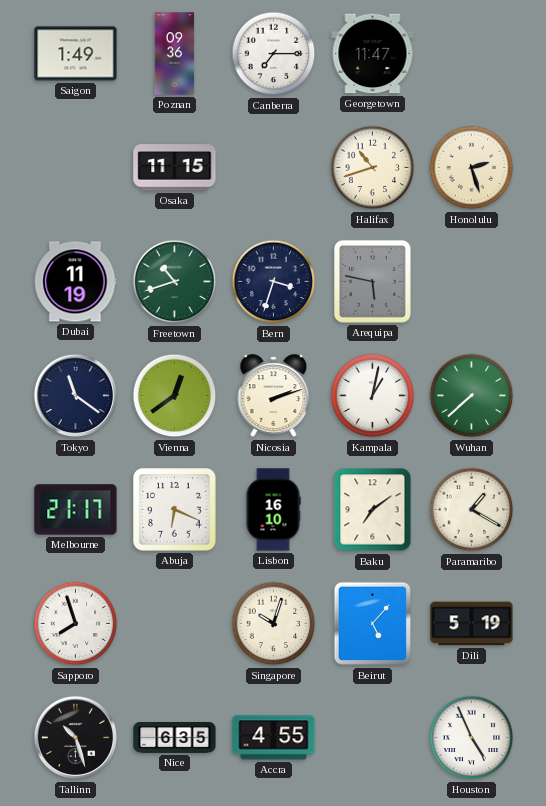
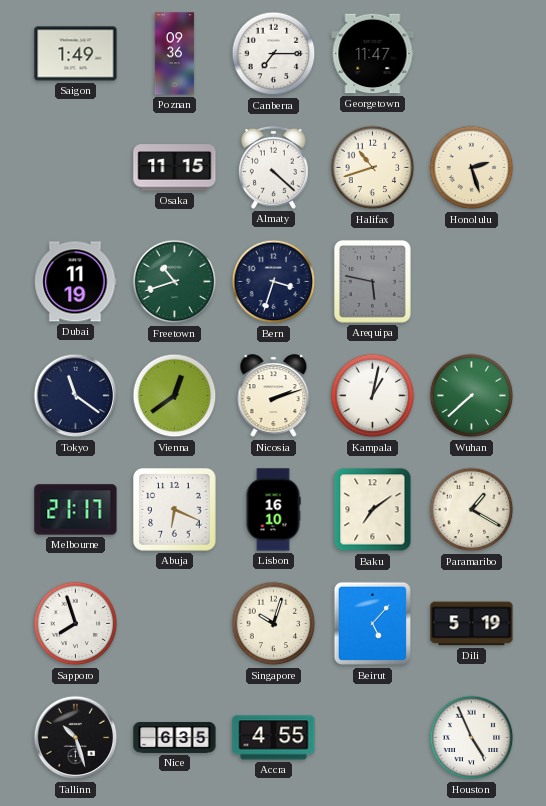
Almaty: none -> 4:22 (273, 167)
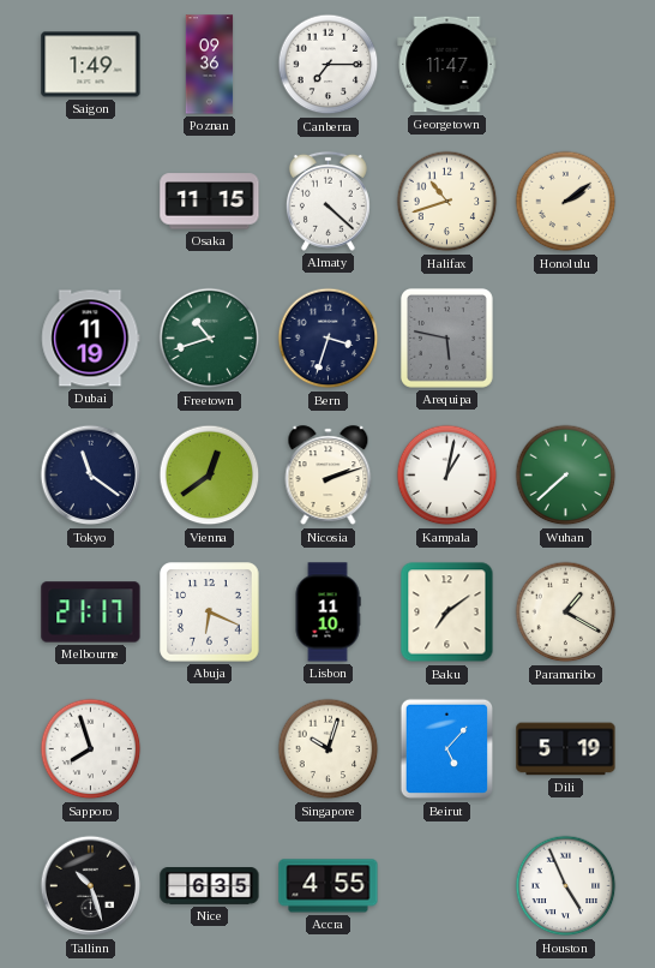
Honolulu: 2:27 -> 2:09 (566, 202)
Lisbon: 16:10 -> 11:10 (327, 613)
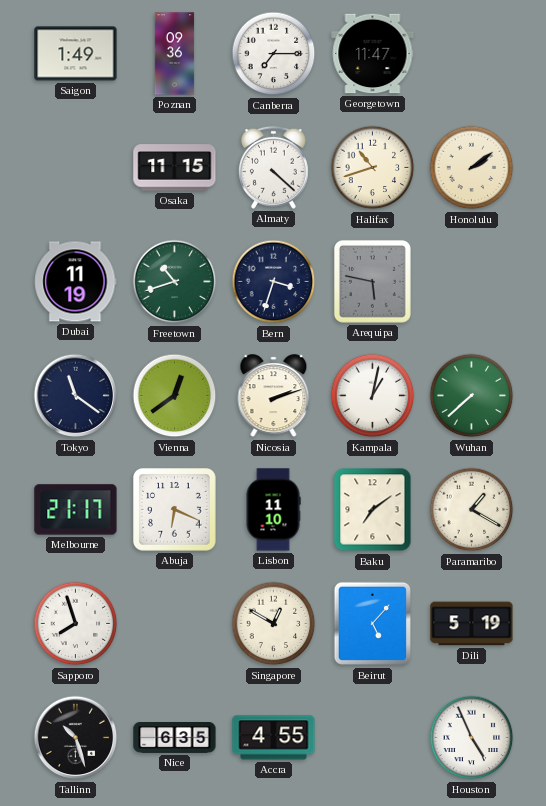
Singapore: 10:03 -> 12:50 (274, 624)
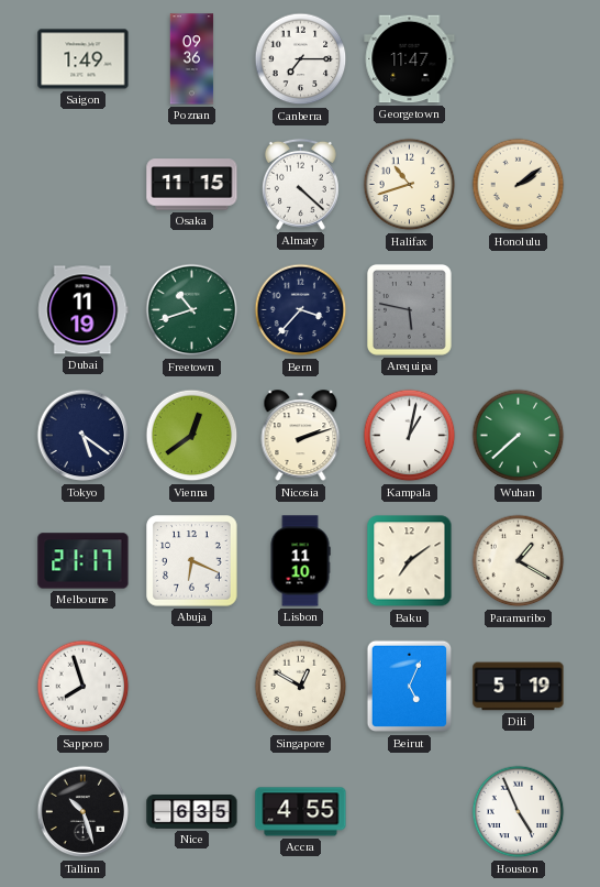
Bern: 3:33 -> 3:37 (301, 310)
Tokyo: 11:21 -> 5:21 (84, 436)
Beirut: 5:07 -> 5:04 (409, 687)
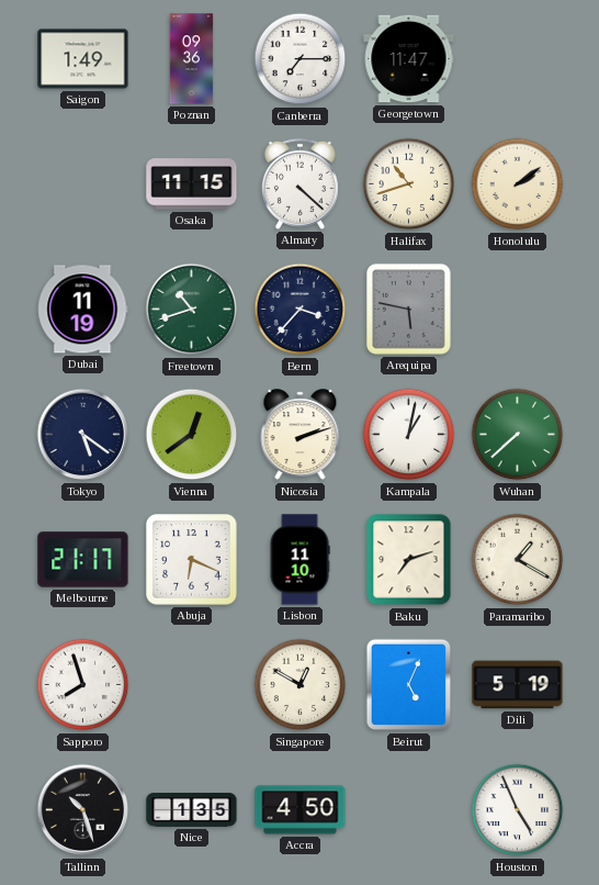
Baku: 7:09 -> 7:12 (409, 560)
Nice: 6:35 -> 1:35 (192, 810)
Accra: 4:55 -> 4:50 (301, 810)
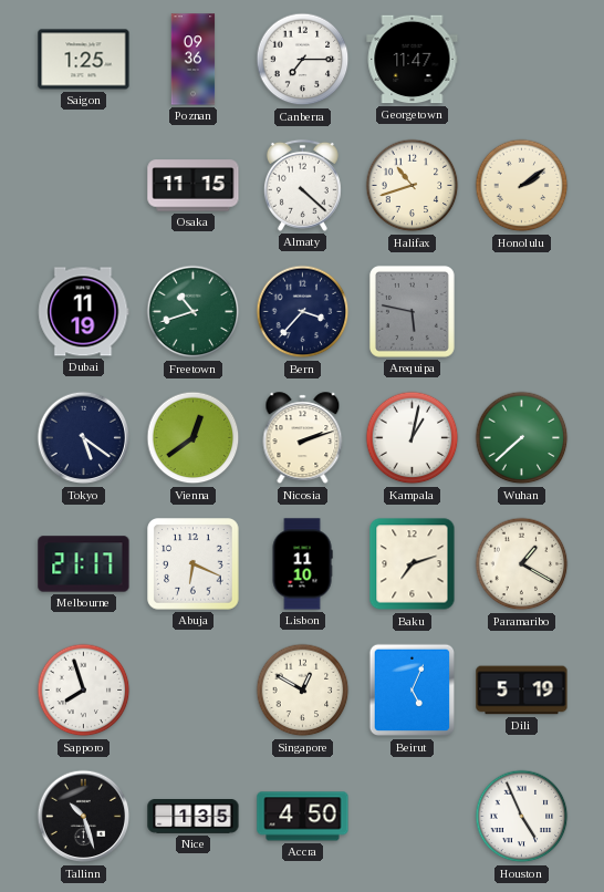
Saigon: 1:49 -> 1:25 (84, 60)
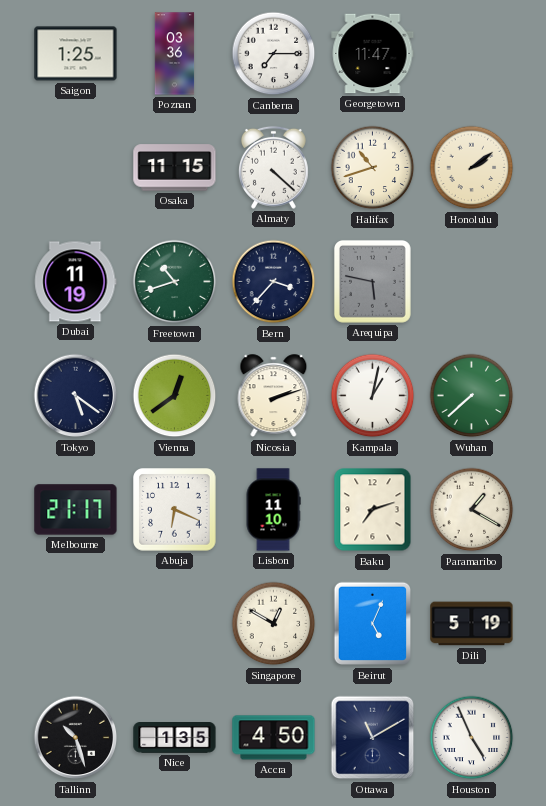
Poznan: 09:36 -> 03:36 (175, 54)
Sapporo: 7:57 -> none (84, 691)
Ottawa: none -> 11:10 (373, 738)
